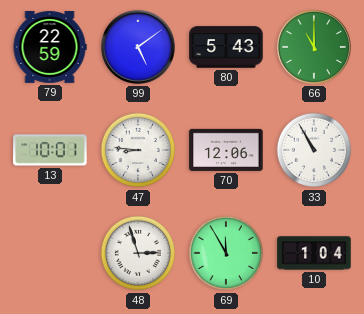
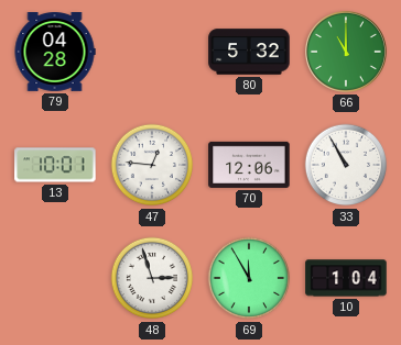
79: 22:59 -> 04:28 (55, 53)
99: 5:09 -> none (139, 48)
80: 5:43 -> 5:32 (249, 52)
47: 8:46 -> 12:46 (152, 165)
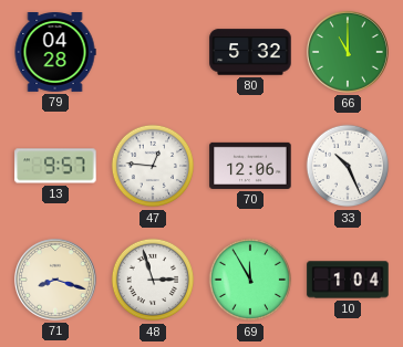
13: 10:01 -> 9:57 (55, 166)
33: 10:55 -> 10:26 (348, 166)
71: none -> 8:18 (56, 281)
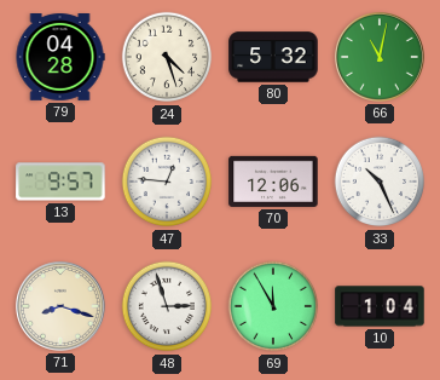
24: none -> 4:27 (167, 57)
66: 11:00 -> 11:02 (381, 58)
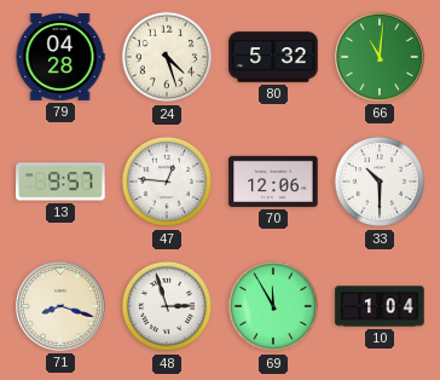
66: 11:02 -> 11:01 (381, 58)
33: 10:26 -> 10:30 (380, 182)
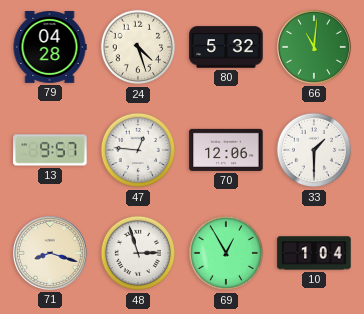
33: 10:30 -> 1:30 (314, 150)
69: 11:55 -> 12:55 (226, 253)
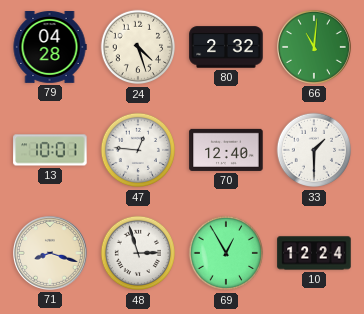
80: 5:32 -> 2:32 (226, 47)
13: 9:57 -> 10:01 (50, 150)
70: 12:06 -> 12:40 (226, 150)
10: 1:04 -> 12:24 (314, 253)
